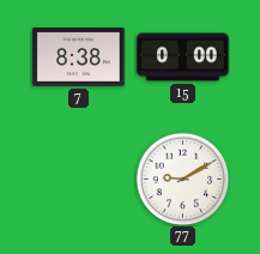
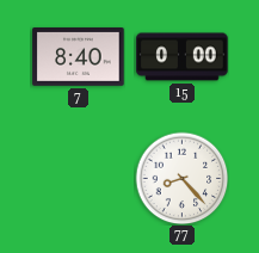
7: 8:38 -> 8:40 (79, 57)
77: 9:10 -> 8:23 (181, 178)
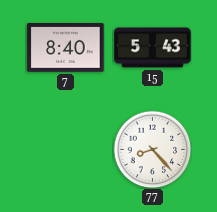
15: 0:00 -> 5:43 (153, 48)
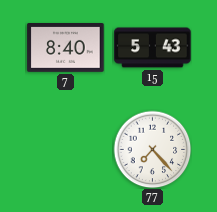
77: 8:23 -> 7:23 (152, 149)
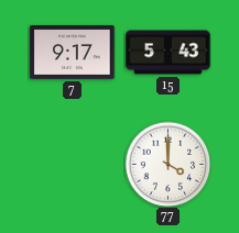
7: 8:40 -> 9:17 (73, 53)
77: 7:23 -> 4:00 (167, 164)
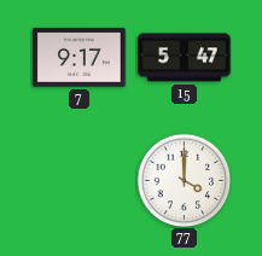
15: 5:43 -> 5:47 (185, 58)
